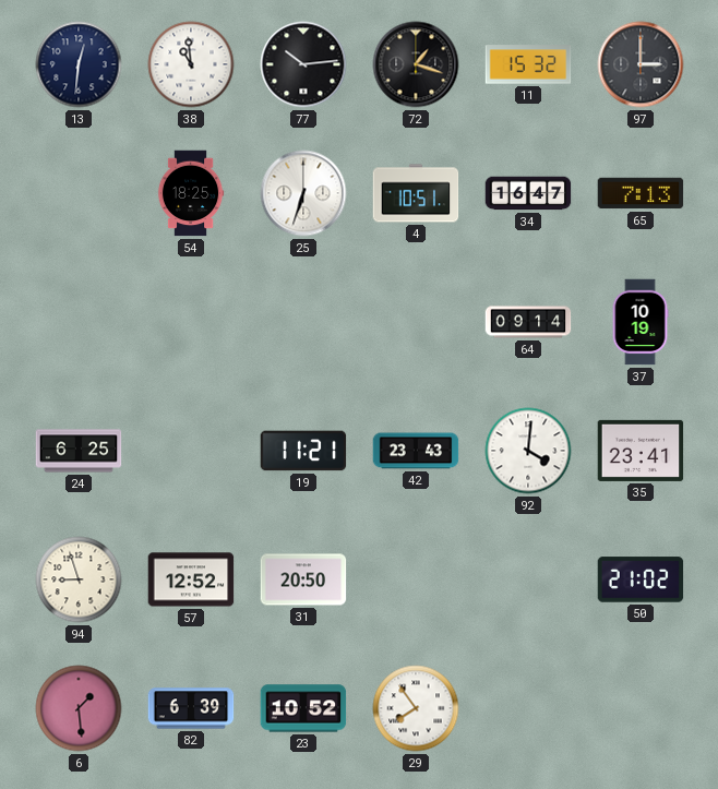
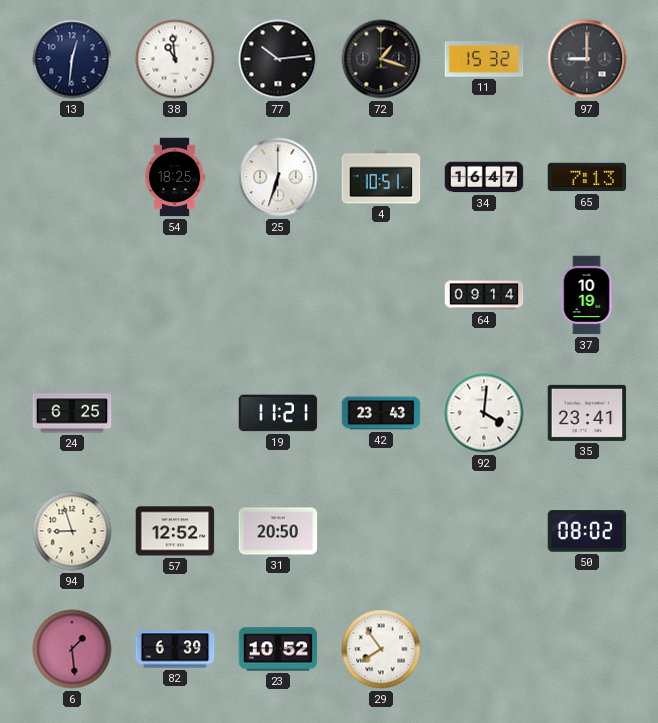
97: 3:00 -> 9:00 (587, 59)
50: 21:02 -> 08:02 (587, 531)
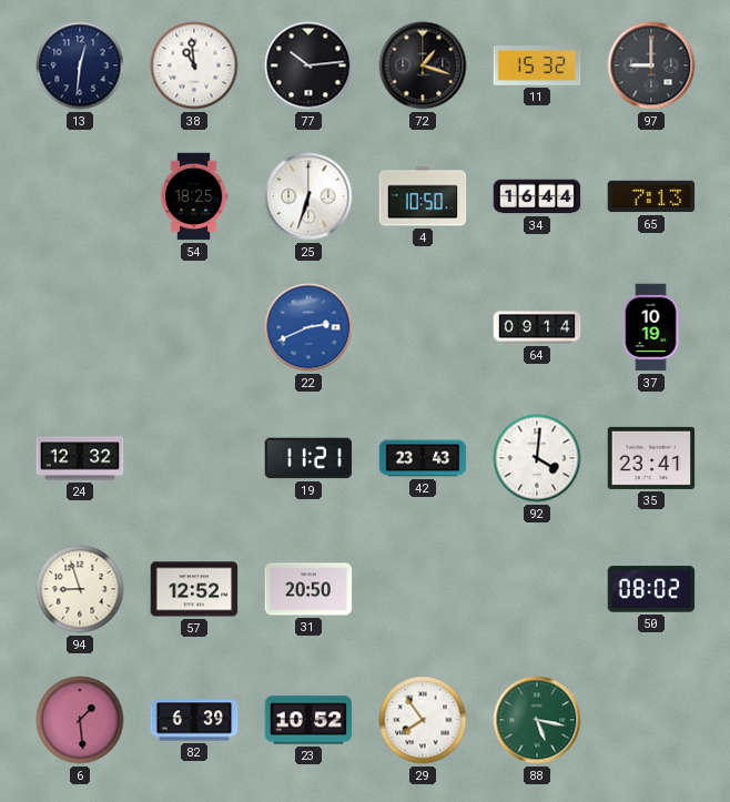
4: 10:51 -> 10:50 (423, 196)
34: 16:47 -> 16:44 (537, 196)
22: none -> 2:41 (308, 327)
24: 6:25 -> 12:32 (80, 458)
88: none -> 5:17 (537, 720)
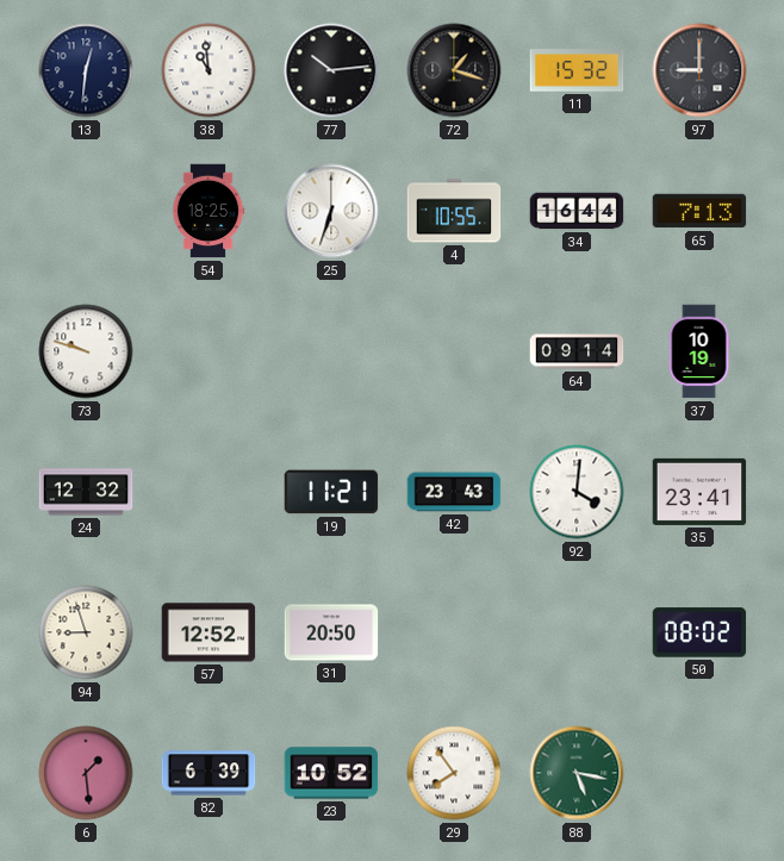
4: 10:50 -> 10:55 (454, 211)
73: none -> 9:48 (86, 351)
22: 2:41 -> none (308, 327)
